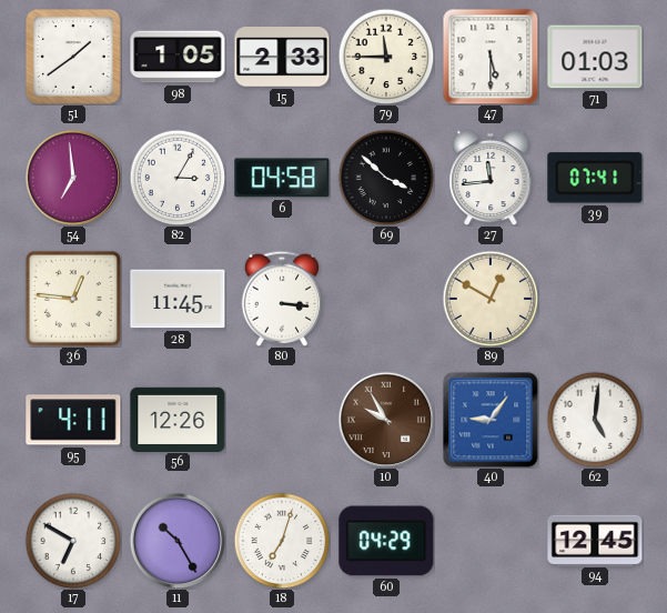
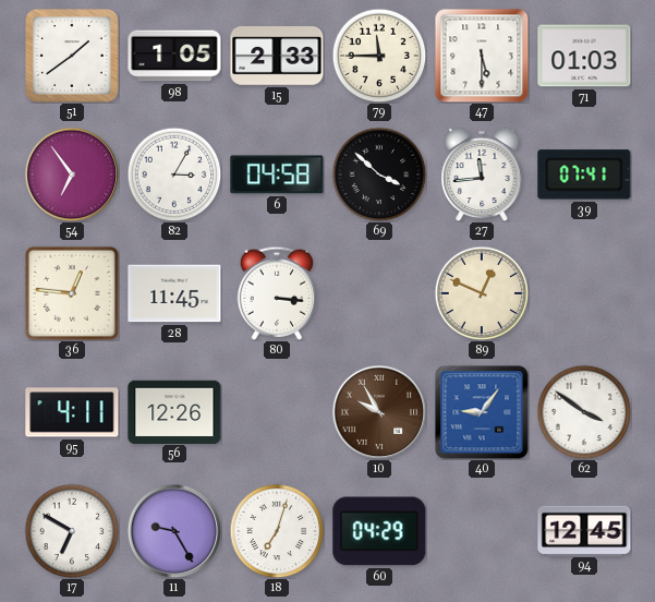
54: 6:59 -> 6:54 (72, 174)
89: 12:50 -> 12:49 (482, 293)
62: 5:01 -> 3:51 (584, 412)
11: 10:25 -> 9:25 (174, 531)
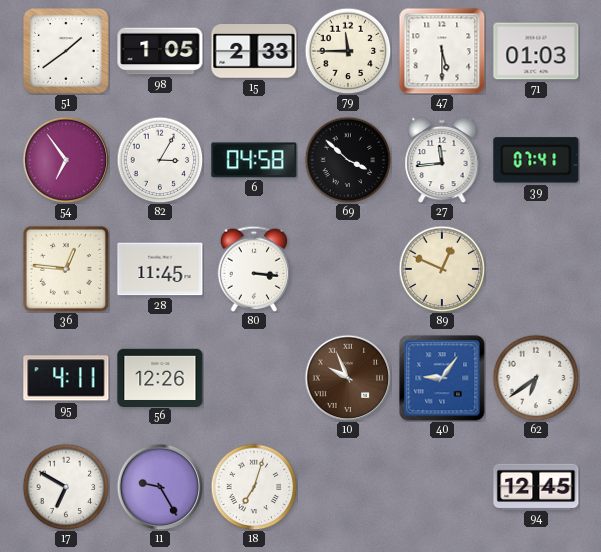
10: 9:55 -> 9:56 (348, 378)
62: 3:51 -> 6:39 (536, 378)
60: 04:29 -> none (379, 531)
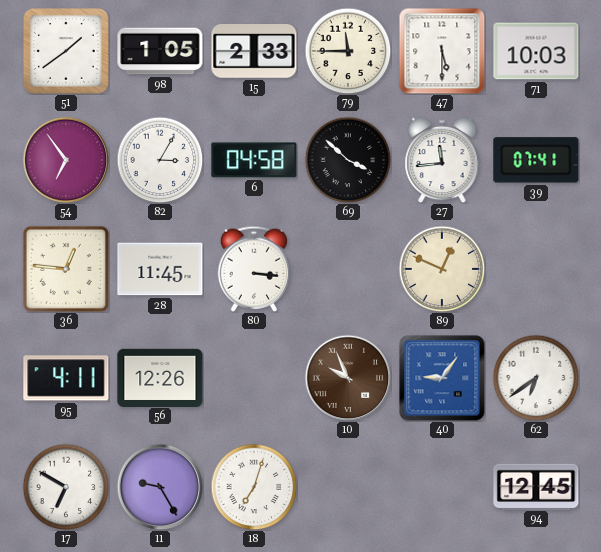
71: 01:03 -> 10:03 (536, 51)
